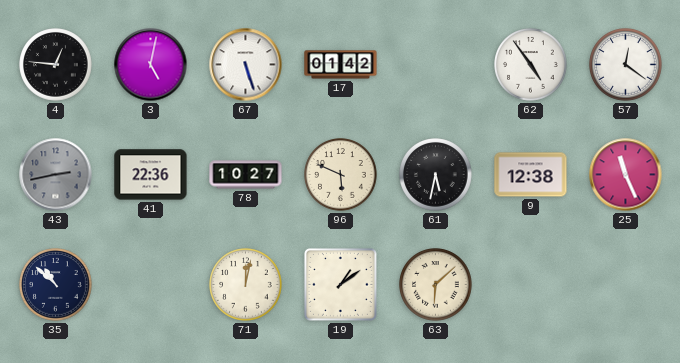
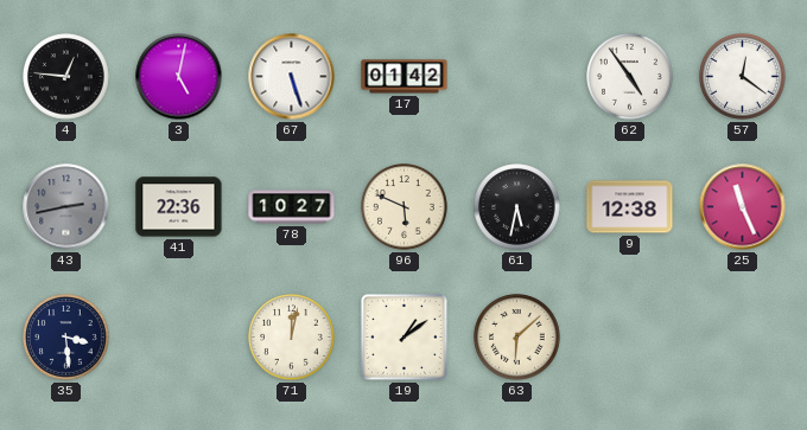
35: 10:52 -> 3:29 (66, 338)
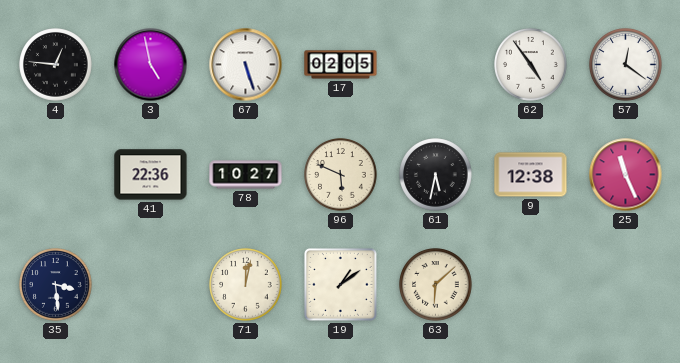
3: 5:02 -> 4:58 (151, 65)
17: 01:42 -> 02:05 (341, 65)
43: 2:43 -> none (66, 207)
